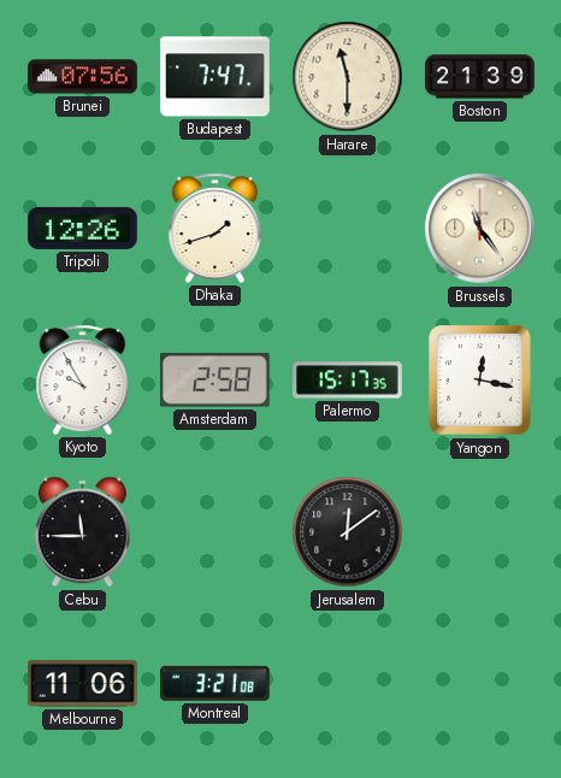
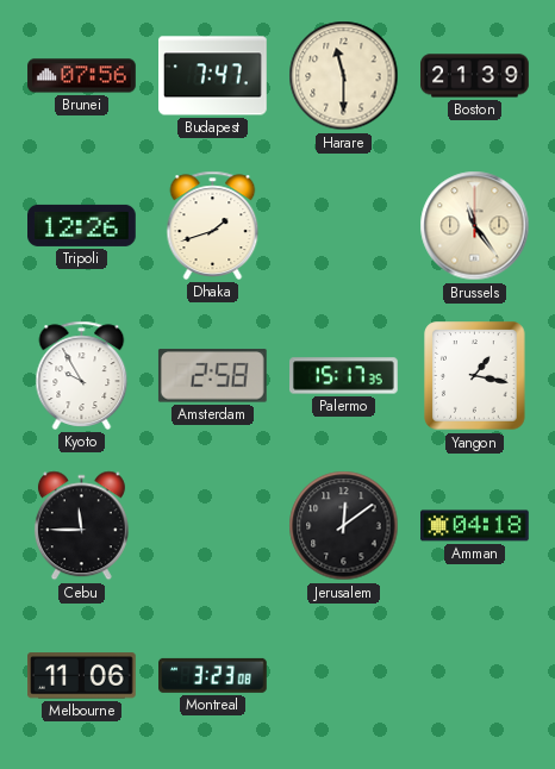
Yangon: 12:17 -> 1:17 (475, 376)
Amman: none -> 04:18 (475, 526)
Montreal: 3:21 -> 3:23 (213, 675)
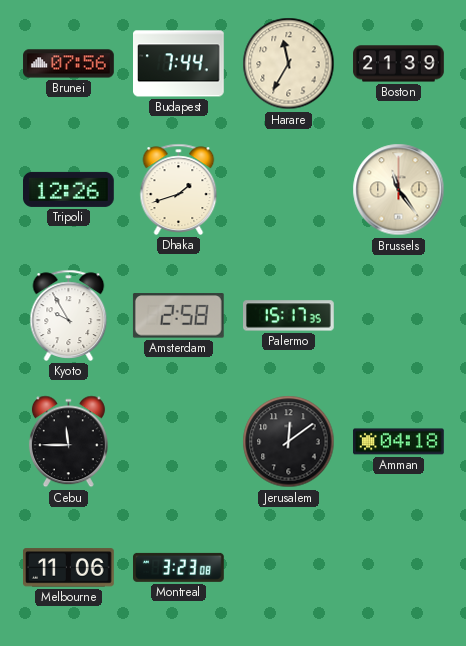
Budapest: 7:47 -> 7:44 (179, 64)
Harare: 11:30 -> 11:35 (289, 64)
Yangon: 1:17 -> none (475, 376)
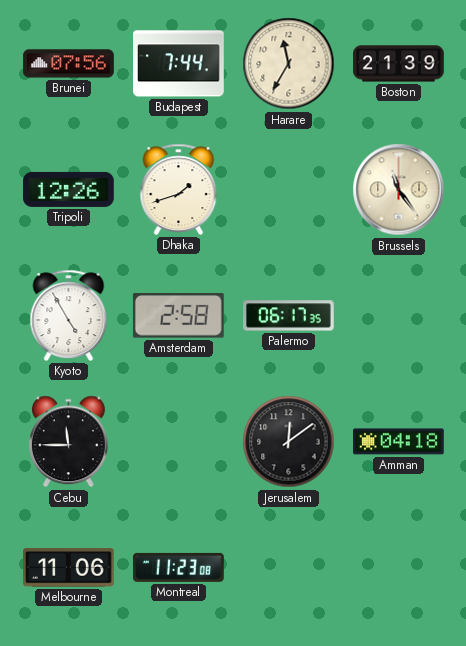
Kyoto: 9:55 -> 4:55 (69, 315)
Palermo: 15:17 -> 06:17 (289, 316)
Montreal: 3:23 -> 11:23 (179, 567)
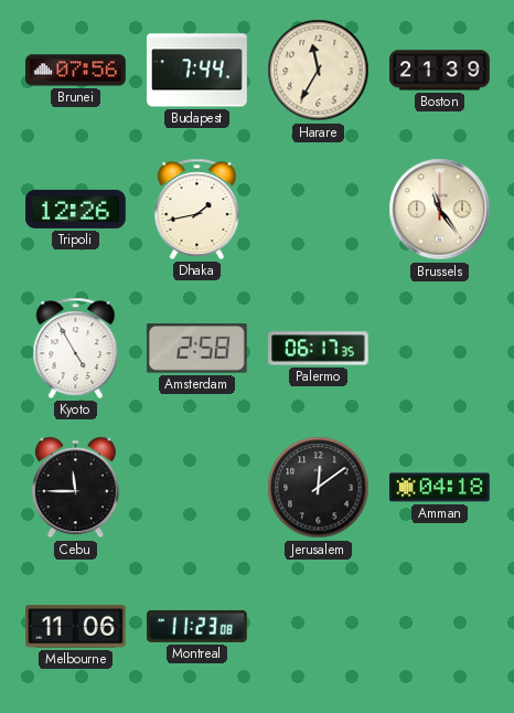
Dhaka: 1:42 -> 1:43 (197, 209)
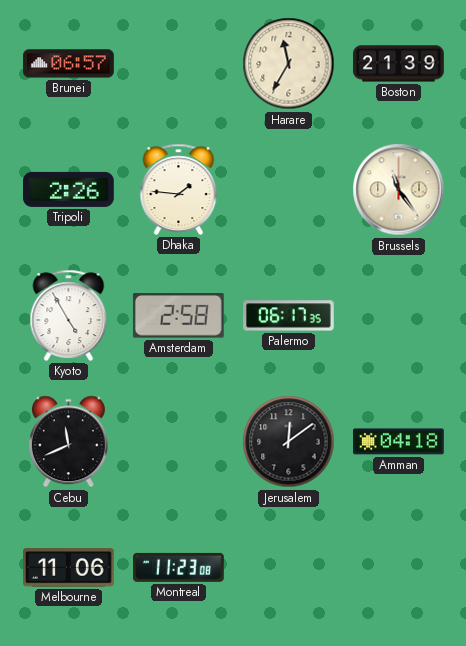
Brunei: 07:56 -> 06:57 (69, 64)
Budapest: 7:44 -> none (197, 71)
Tripoli: 12:26 -> 2:26 (69, 189)
Dhaka: 1:43 -> 1:46 (179, 189)
Cebu: 11:45 -> 11:41 (68, 442)
